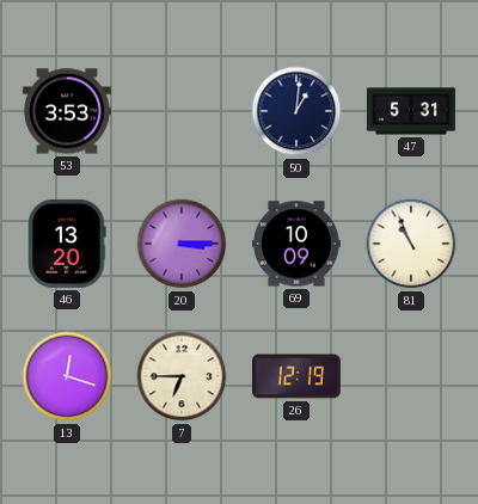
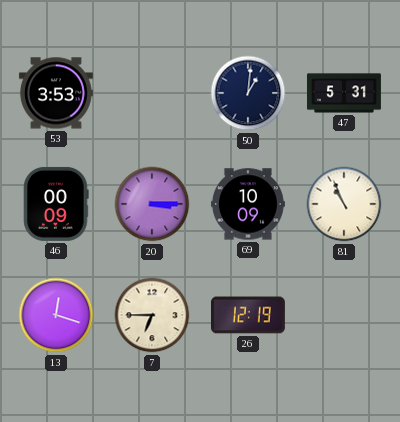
46: 13:20 -> 00:09 (56, 204)
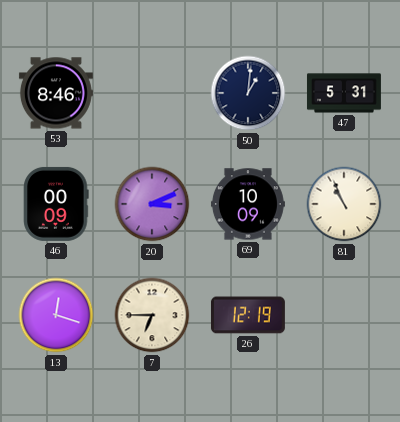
53: 3:53 -> 8:46 (56, 93)
20: 3:15 -> 3:11 (152, 204)
